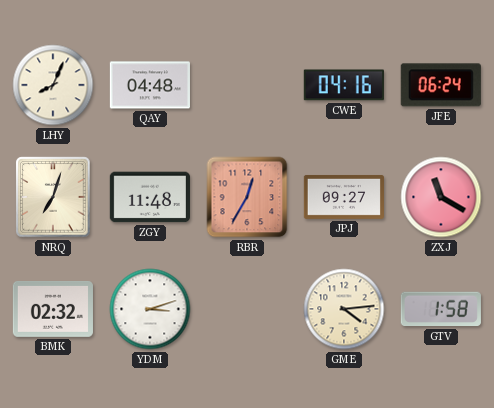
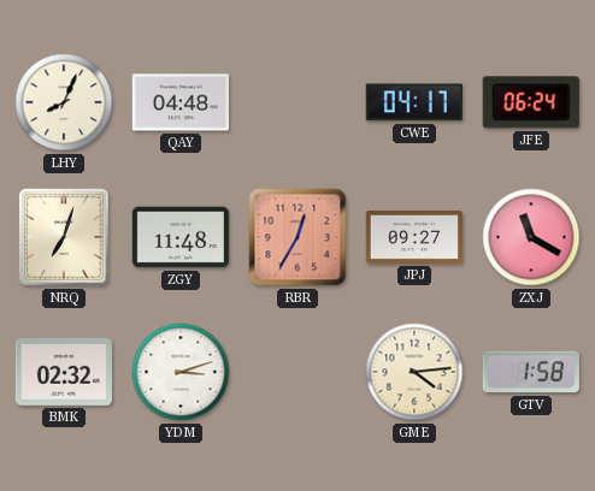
CWE: 04:16 -> 04:17 (414, 102)
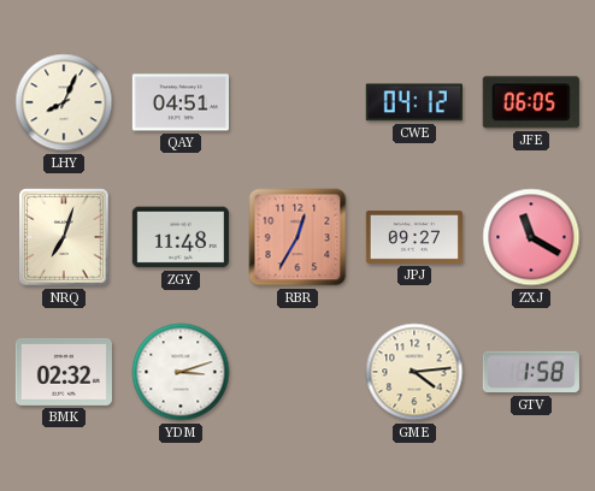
QAY: 04:48 -> 04:51 (181, 102)
CWE: 04:17 -> 04:12 (414, 102)
JFE: 06:24 -> 06:05 (531, 102)
